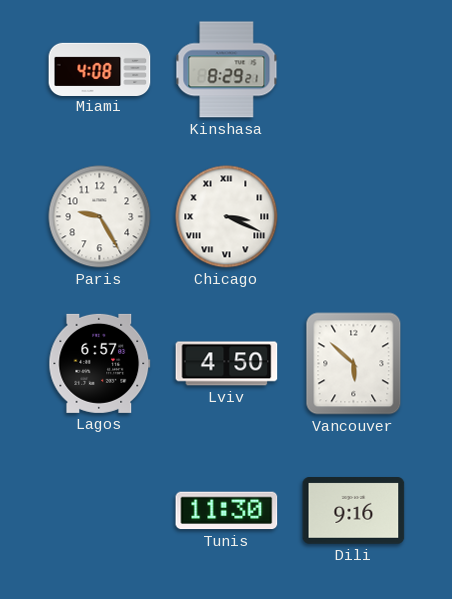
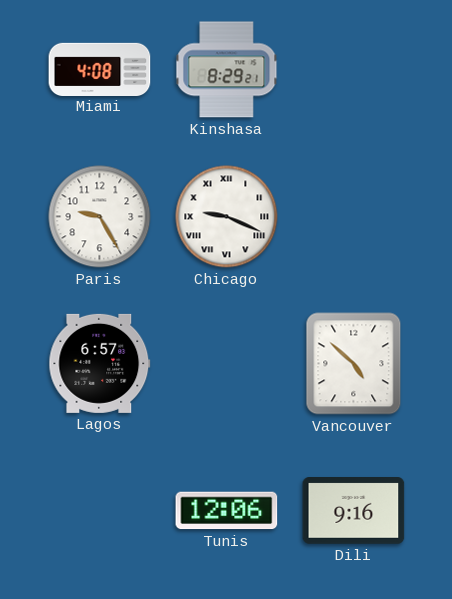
Chicago: 3:19 -> 9:19 (227, 217)
Lviv: 4:50 -> none (227, 364)
Vancouver: 5:52 -> 4:52 (354, 364)
Tunis: 11:30 -> 12:06 (227, 511)
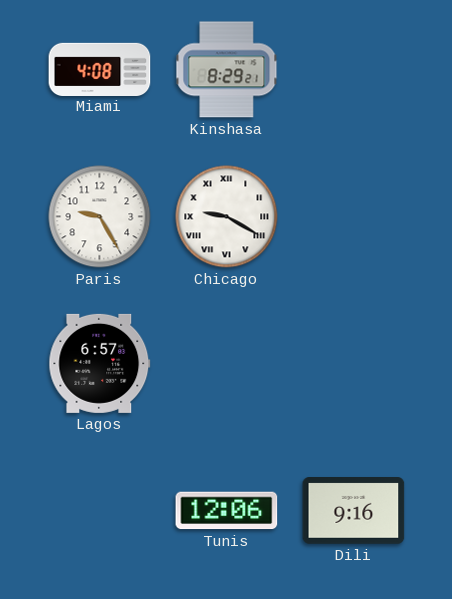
Chicago: 9:19 -> 9:20 (227, 217)
Vancouver: 4:52 -> none (354, 364)
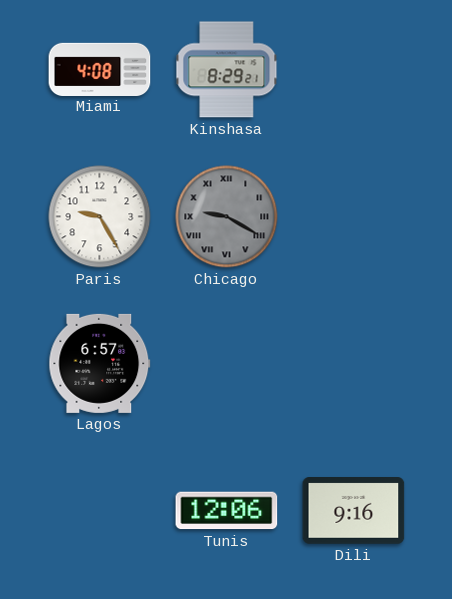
Chicago dial: white -> grey (227, 217)
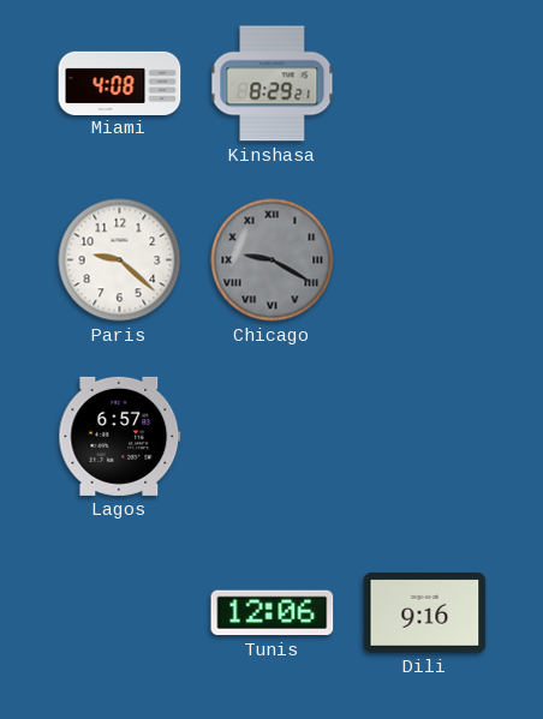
Paris: 9:25 -> 9:22 (120, 260)
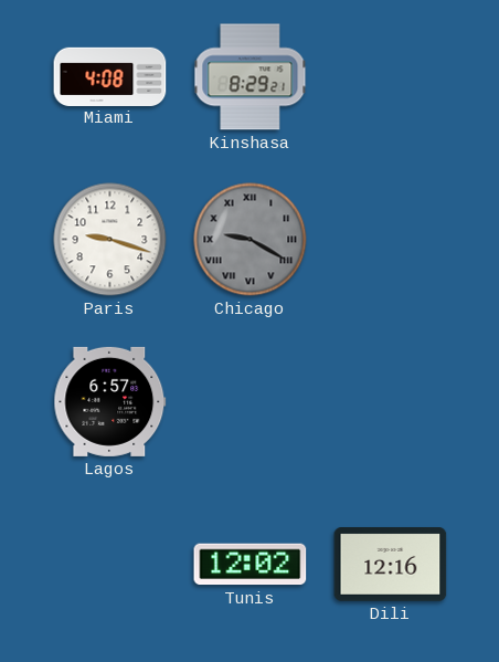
Paris: 9:22 -> 9:18 (110, 240)
Tunis: 12:06 -> 12:02 (251, 565)
Dili: 9:16 -> 12:16 (391, 565)
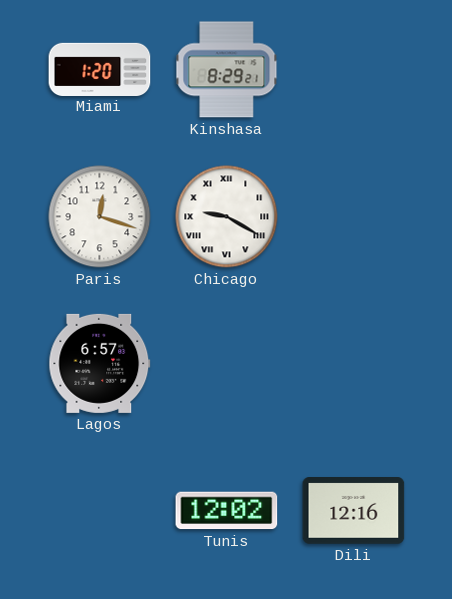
Miami: 4:08 -> 1:20 (100, 69)
Paris: 9:18 -> 12:18 (100, 217)
Chicago dial: grey -> white (227, 217)
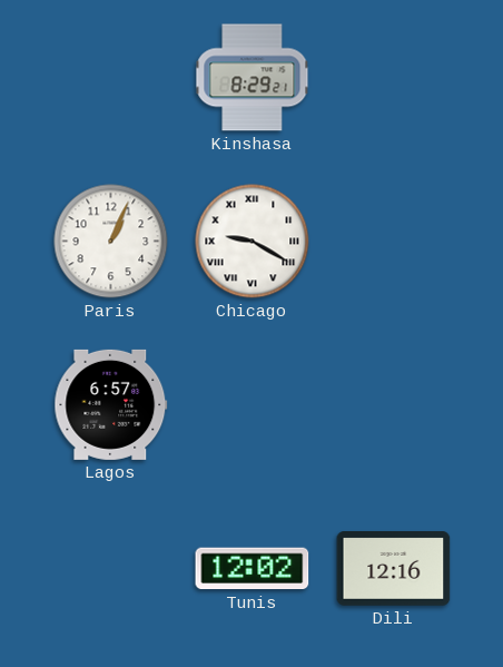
Miami: 1:20 -> none (100, 69)
Paris: 12:18 -> 1:04 (111, 242)
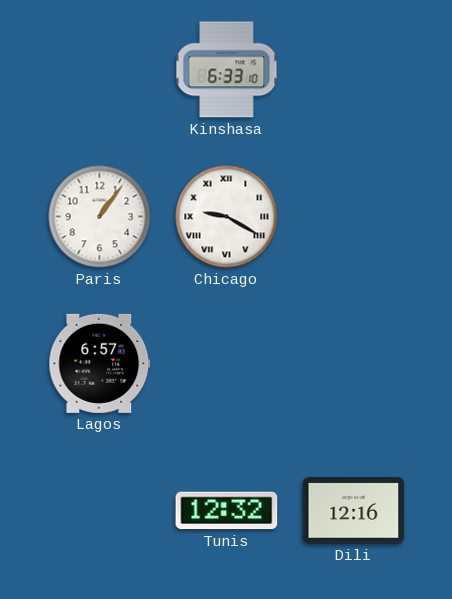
Kinshasa: 8:29 -> 6:33 (227, 70)
Paris: 1:04 -> 1:06 (100, 217)
Tunis: 12:02 -> 12:32 (227, 511)
